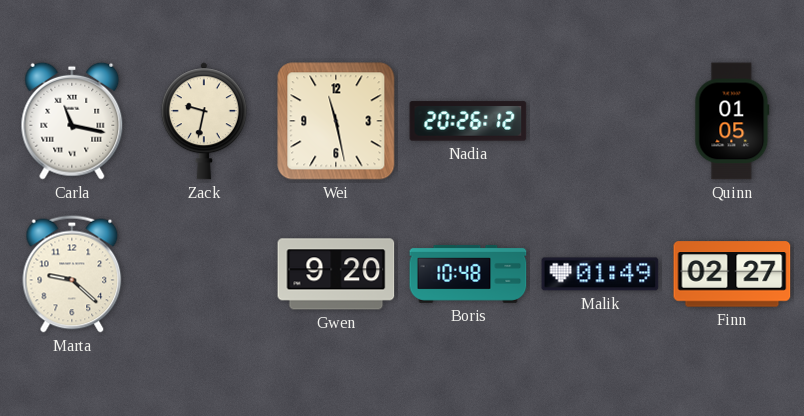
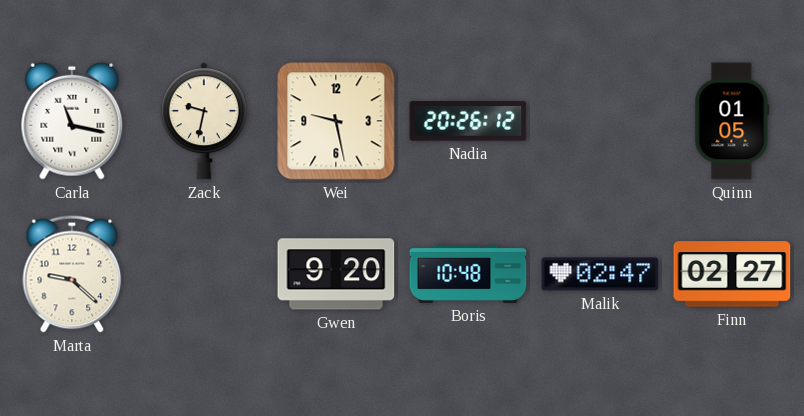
Wei: 11:28 -> 9:28 (336, 121)
Malik: 01:49 -> 02:47 (600, 274)
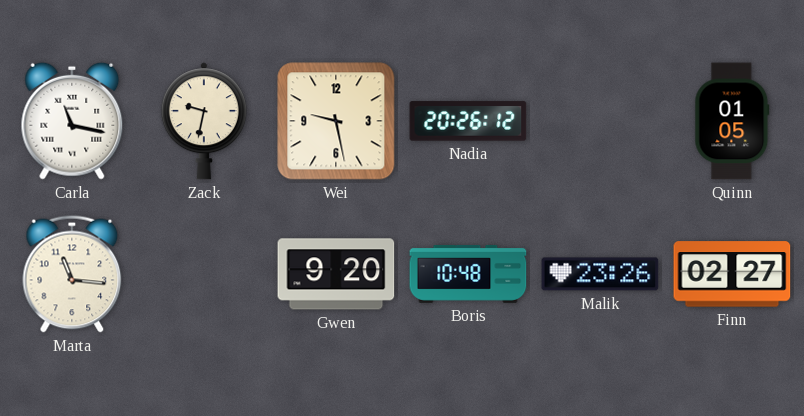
Marta: 9:22 -> 11:16 (72, 274)
Malik: 02:47 -> 23:26 (600, 274)
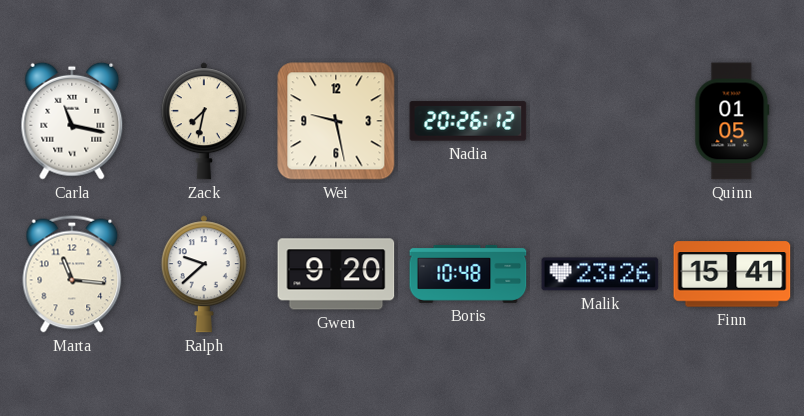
Zack: 9:32 -> 7:32 (204, 121)
Ralph: none -> 9:38 (204, 274)
Finn: 02:27 -> 15:41 (732, 274)
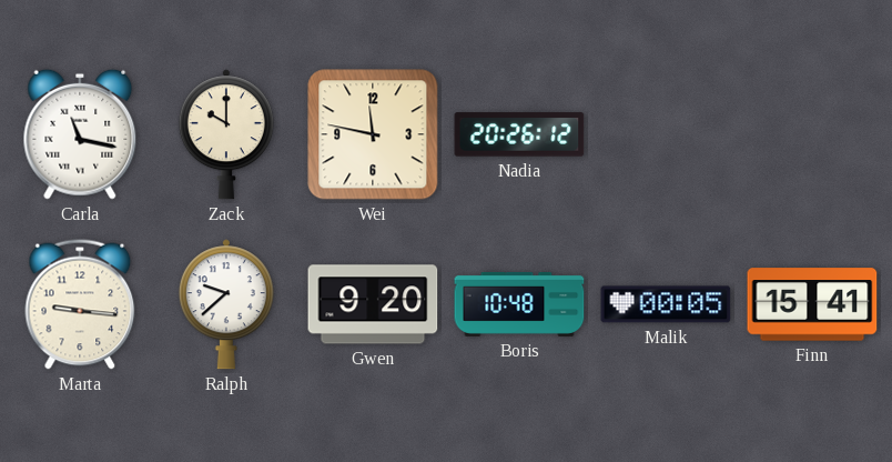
Zack: 7:32 -> 10:00 (226, 134)
Wei: 9:28 -> 11:47 (373, 134)
Quinn: 01:05 -> none (732, 121)
Marta: 11:16 -> 9:16 (80, 304)
Malik: 23:26 -> 00:05 (666, 304)
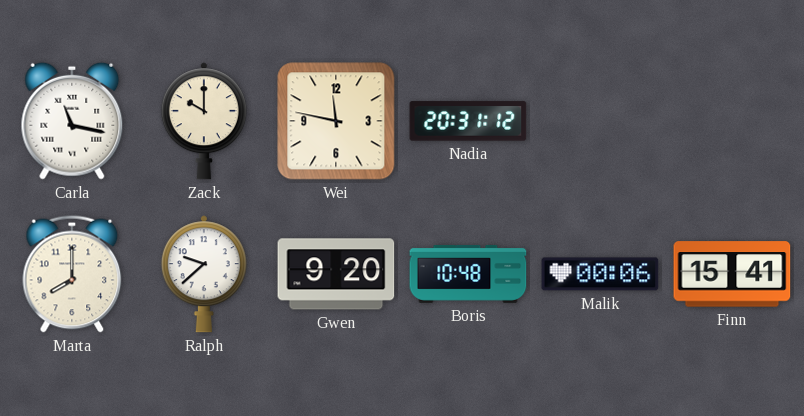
Nadia: 20:26 -> 20:31 (468, 121)
Marta: 9:16 -> 8:00 (72, 274)
Malik: 00:05 -> 00:06 (600, 274)
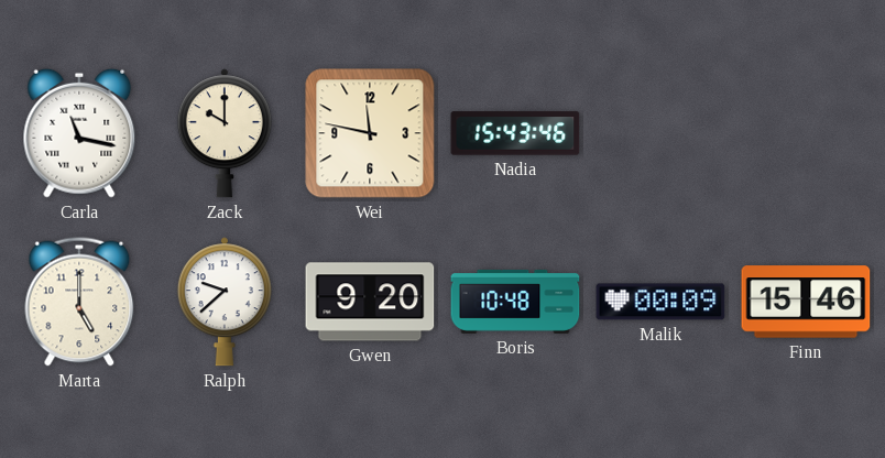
Nadia: 20:31 -> 15:43 (515, 133)
Marta: 8:00 -> 5:00 (79, 302)
Malik: 00:06 -> 00:09 (660, 302)
Finn: 15:41 -> 15:46 (806, 302)
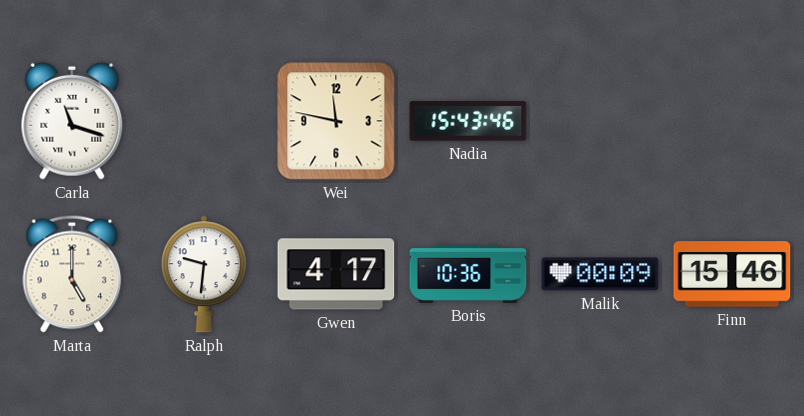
Carla: 11:17 -> 11:18 (72, 121)
Zack: 10:00 -> none (225, 133)
Ralph: 9:38 -> 9:31 (204, 274)
Gwen: 9:20 -> 4:17 (336, 274)
Boris: 10:48 -> 10:36 (468, 274)
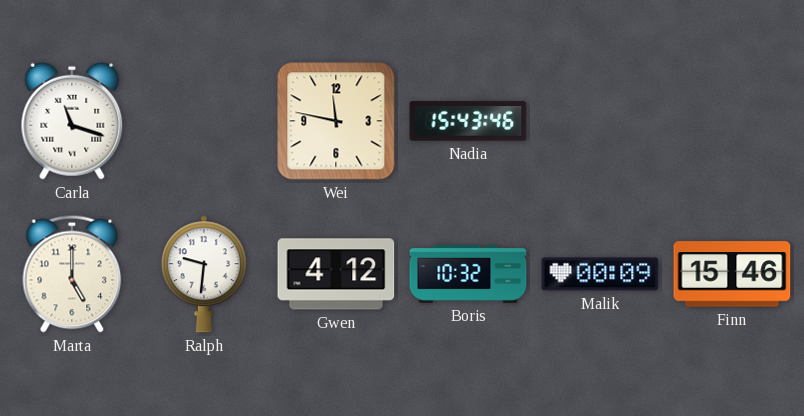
Gwen: 4:17 -> 4:12 (336, 274)
Boris: 10:36 -> 10:32 (468, 274)
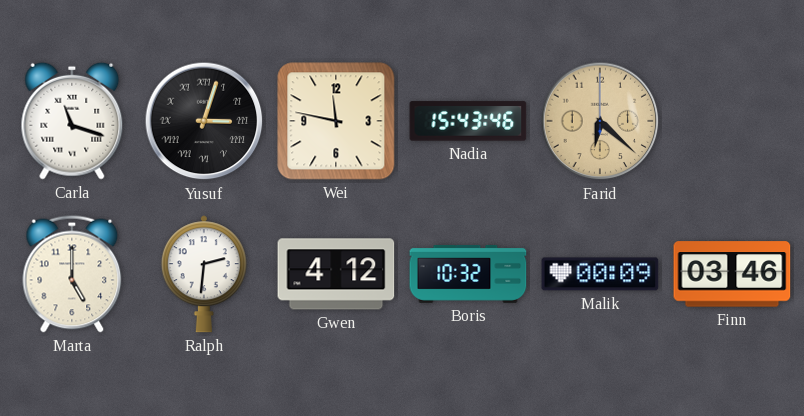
Yusuf: none -> 3:03 (204, 121)
Farid: none -> 6:22 (600, 121)
Ralph: 9:31 -> 2:31 (204, 274)
Finn: 15:46 -> 03:46 (732, 274)
